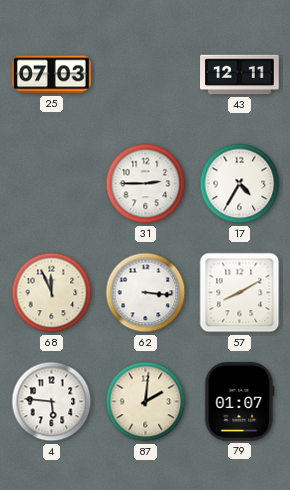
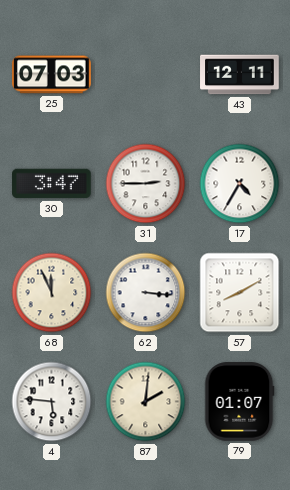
30: none -> 3:47 (52, 184)
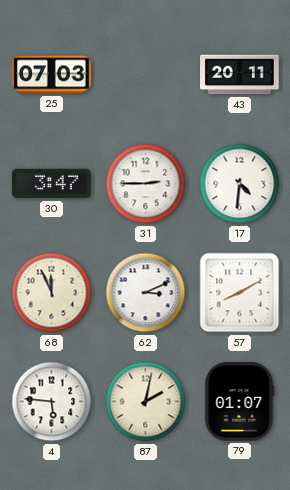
43: 12:11 -> 20:11 (240, 75)
17: 4:35 -> 4:31 (240, 184)
62: 3:16 -> 3:11 (146, 293)
87: 2:01 -> 2:02 (146, 402)
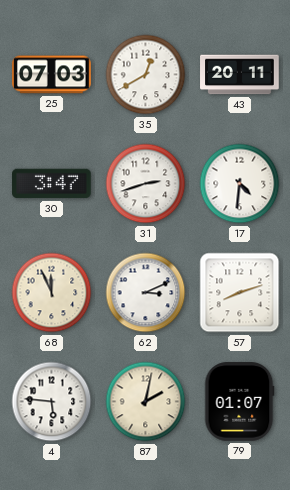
35: none -> 12:40 (146, 75)
31: 2:45 -> 2:42 (146, 184)
57: 8:10 -> 8:12 (240, 293)
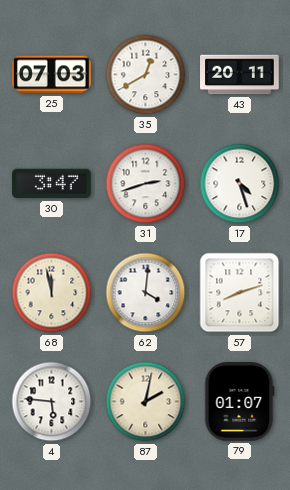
17: 4:31 -> 4:27 (240, 184)
68: 11:56 -> 11:58 (52, 293)
62: 3:11 -> 4:01 (146, 293)
